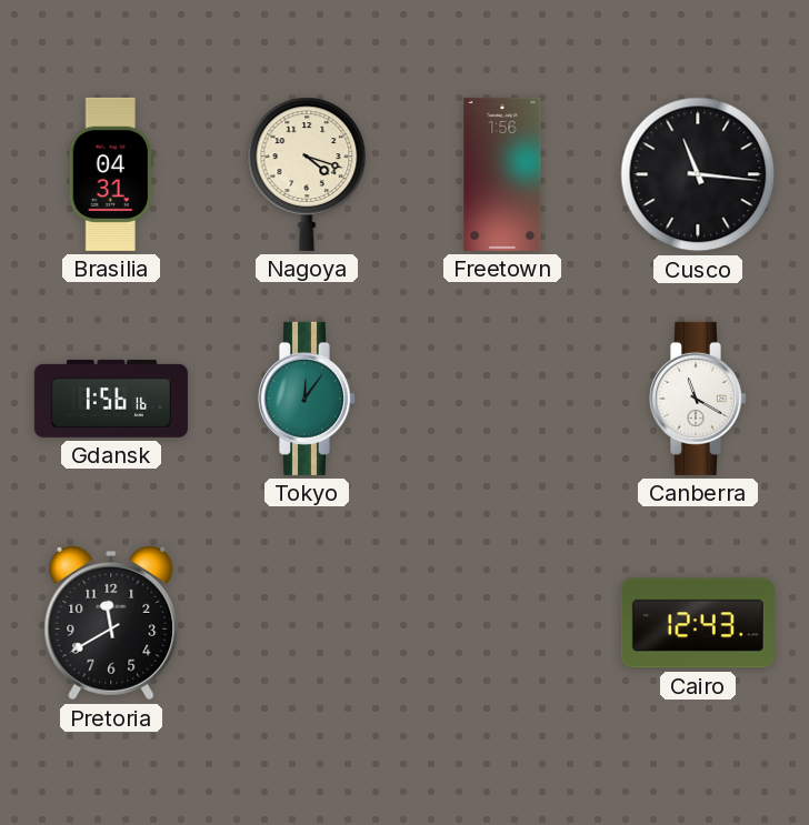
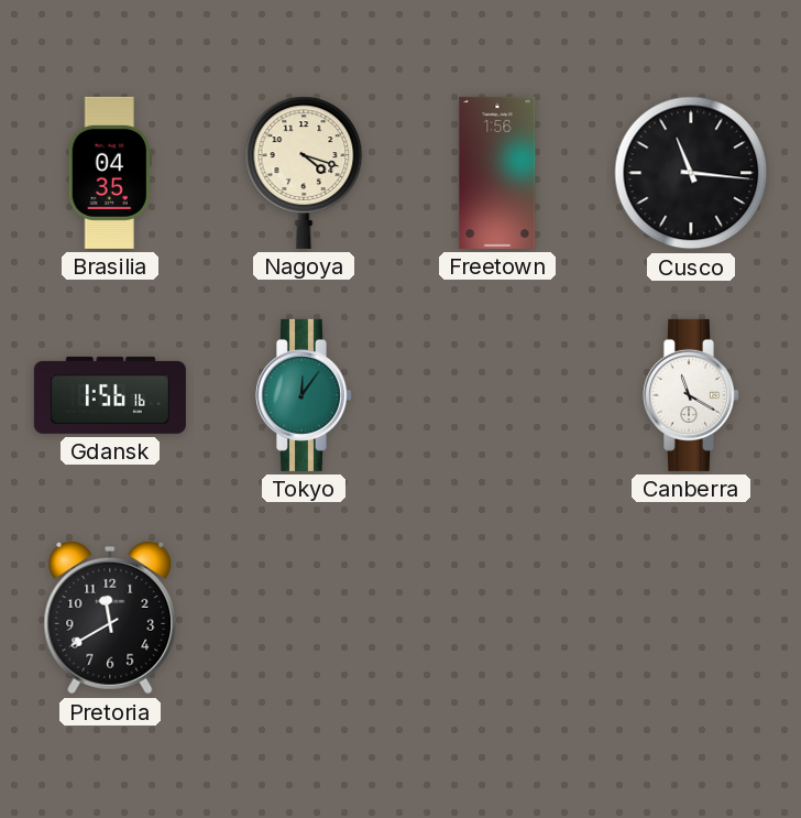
Brasilia: 04:31 -> 04:35 (110, 173)
Cairo: 12:43 -> none (698, 623)
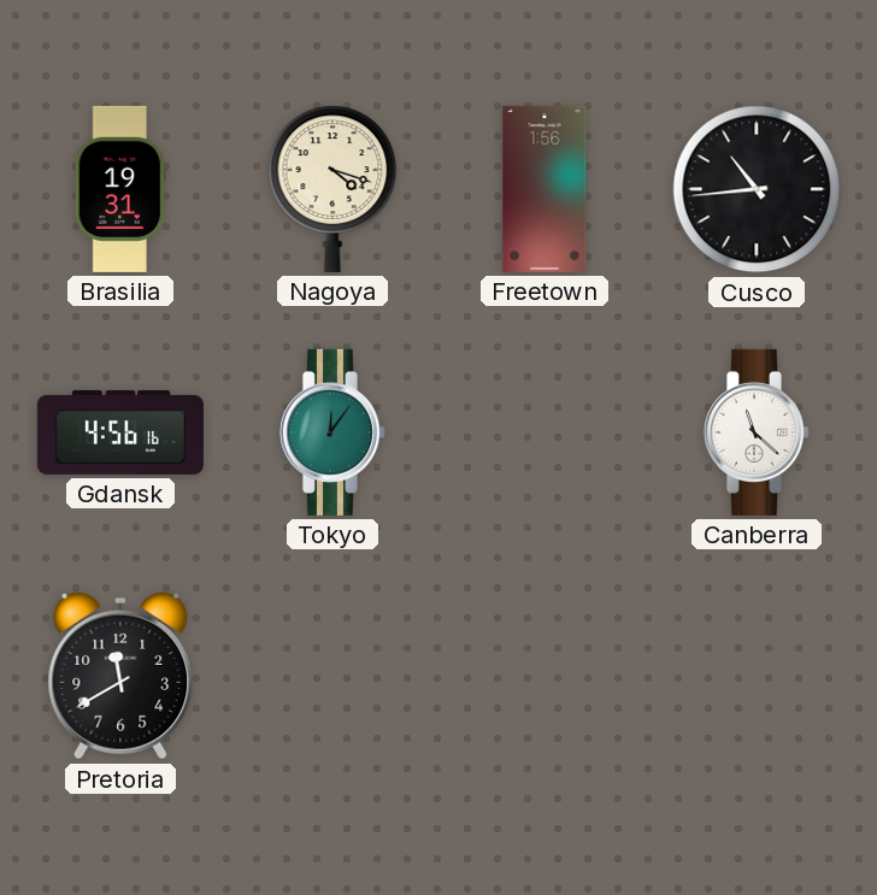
Brasilia: 04:35 -> 19:31 (120, 189)
Cusco: 11:16 -> 10:44 (757, 189)
Gdansk: 1:56 -> 4:56 (120, 432)
Canberra: 11:20 -> 11:22 (757, 432)
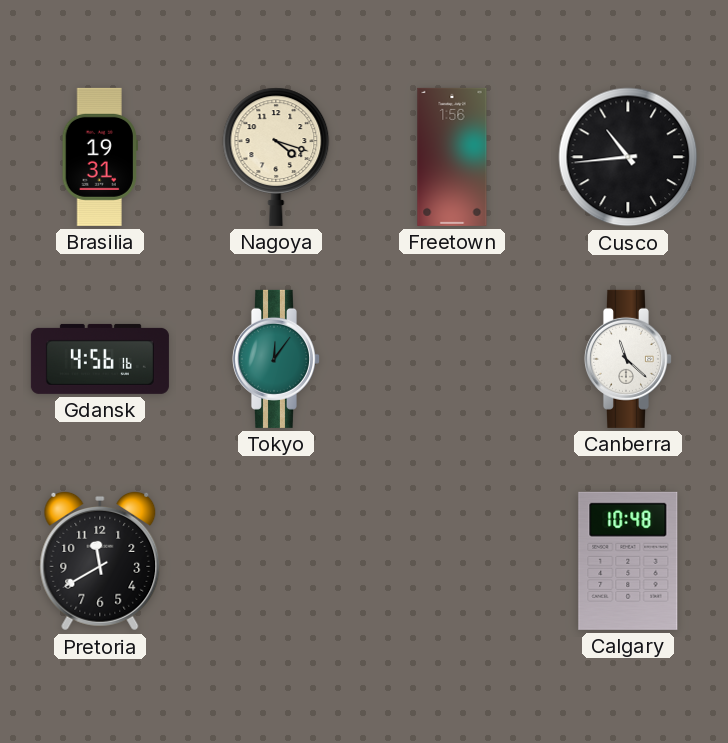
Calgary: none -> 10:48 (628, 561)
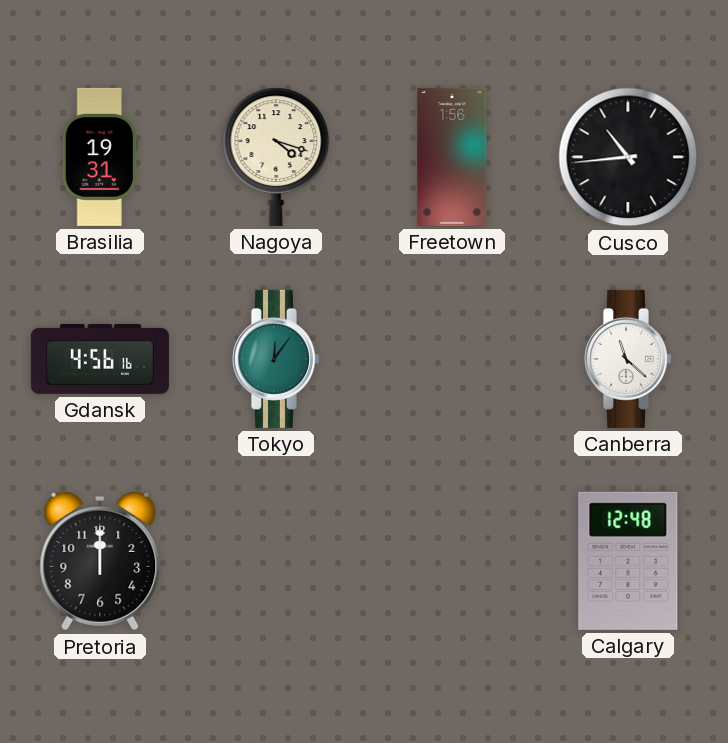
Pretoria: 11:40 -> 12:00 (100, 561)
Calgary: 10:48 -> 12:48 (628, 561)
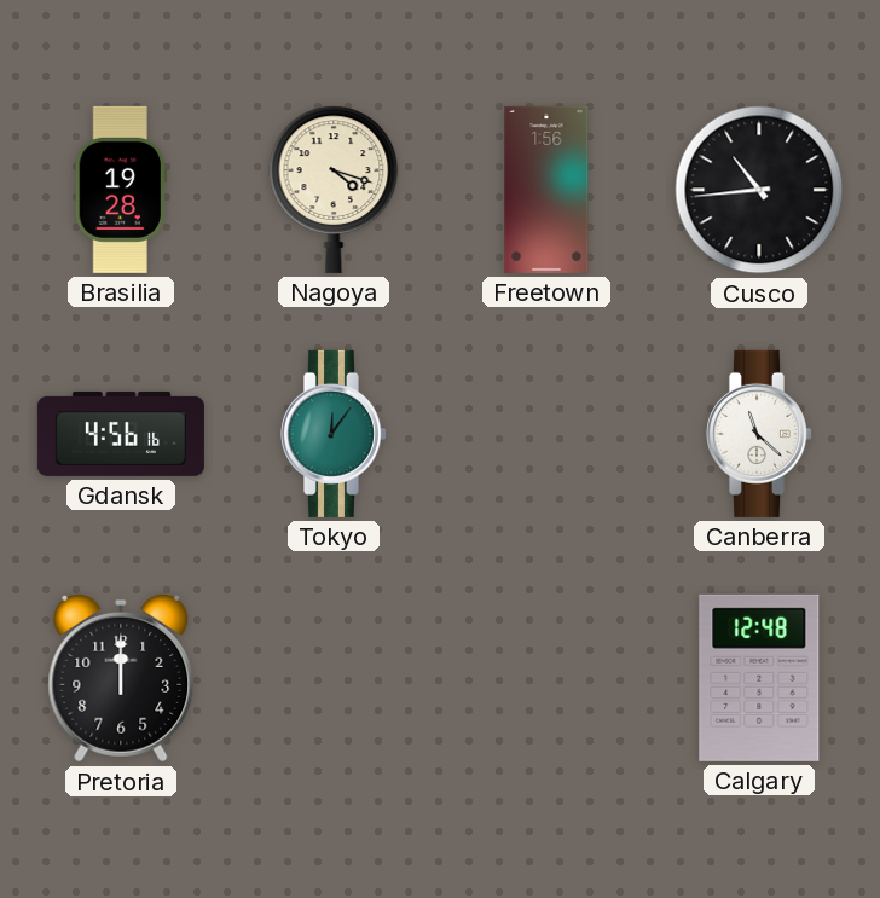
Brasilia: 19:31 -> 19:28 (121, 190)
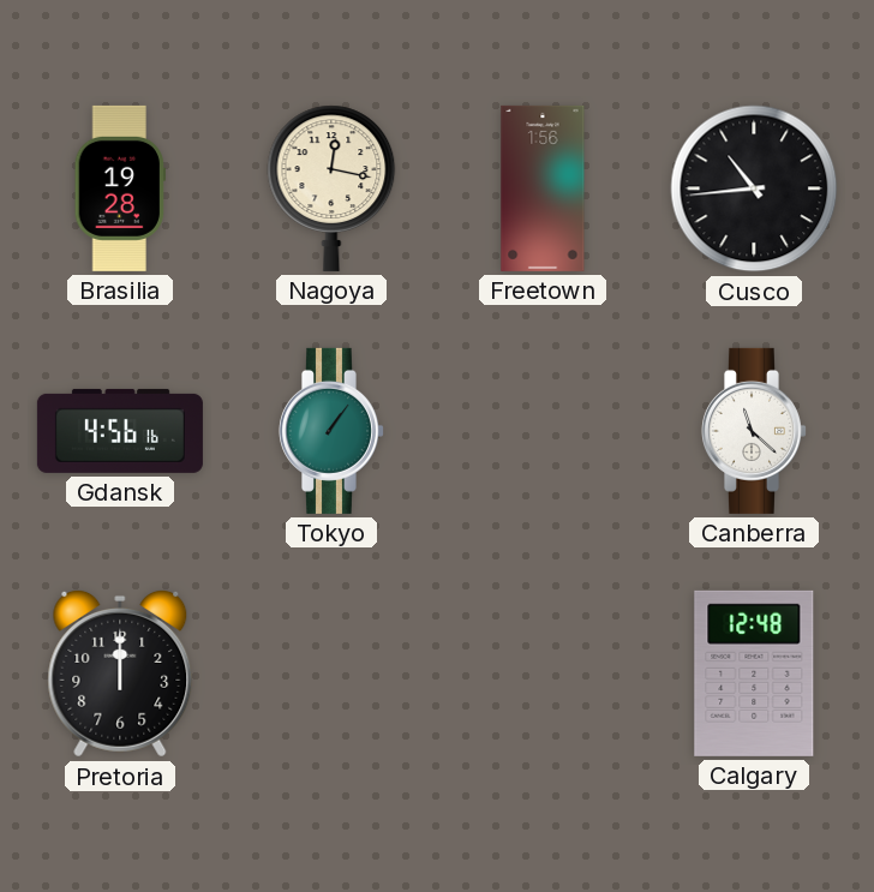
Nagoya: 4:18 -> 12:17 (331, 188)
Tokyo: 12:06 -> 1:06 (331, 431)
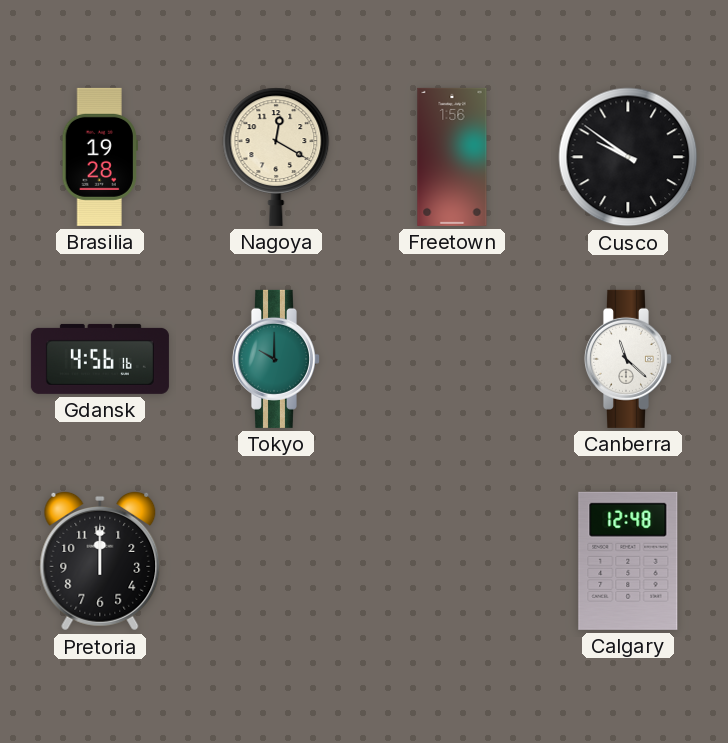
Nagoya: 12:17 -> 12:20 (276, 157)
Cusco: 10:44 -> 9:51 (628, 157)
Tokyo: 1:06 -> 10:00 (276, 359)
